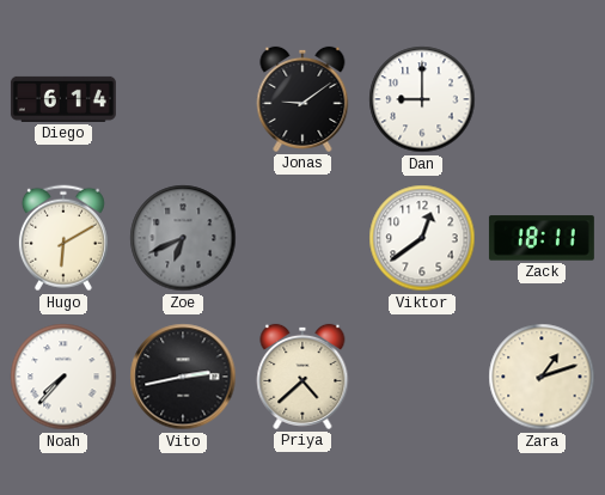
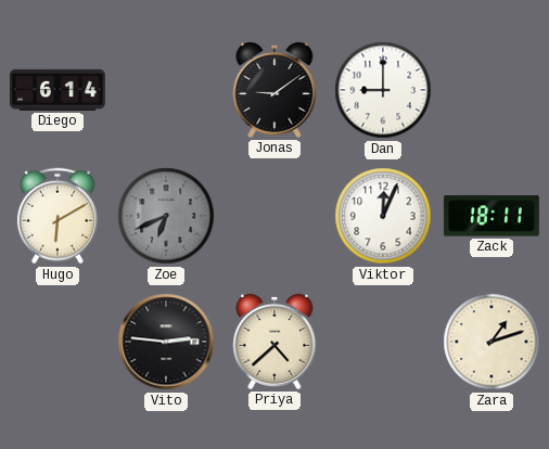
Viktor: 12:39 -> 12:04 (383, 216)
Noah: 7:37 -> none (63, 377)
Vito: 2:43 -> 2:46 (166, 342)
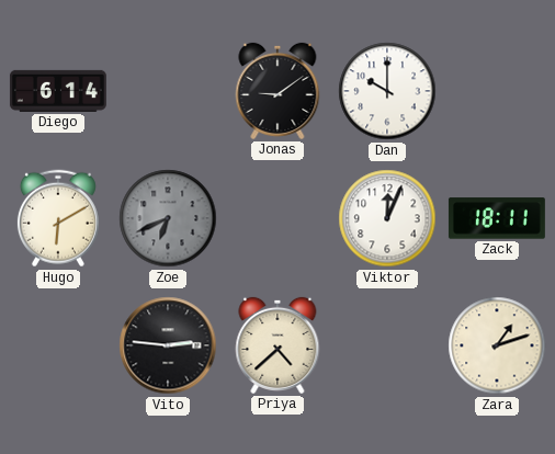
Dan: 9:00 -> 10:00 (387, 91)
